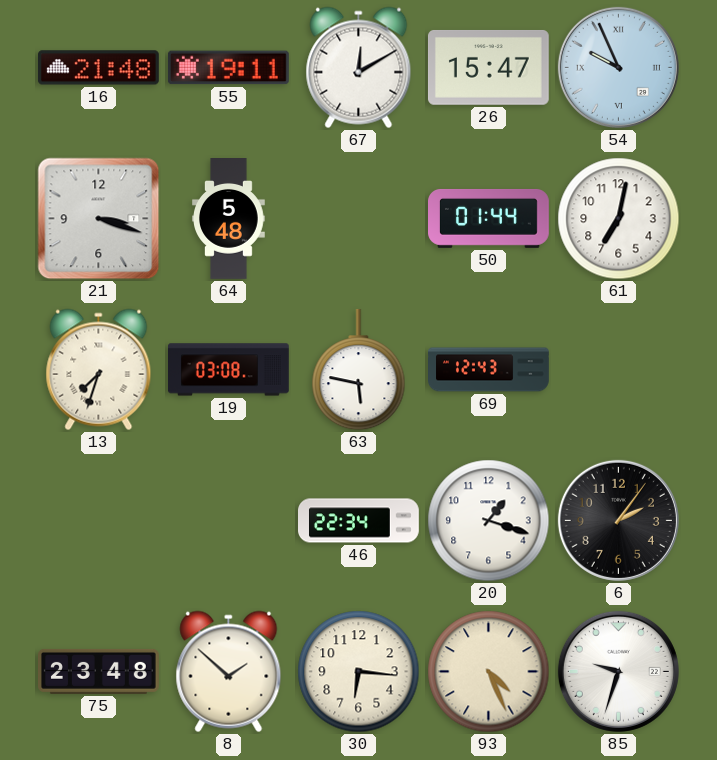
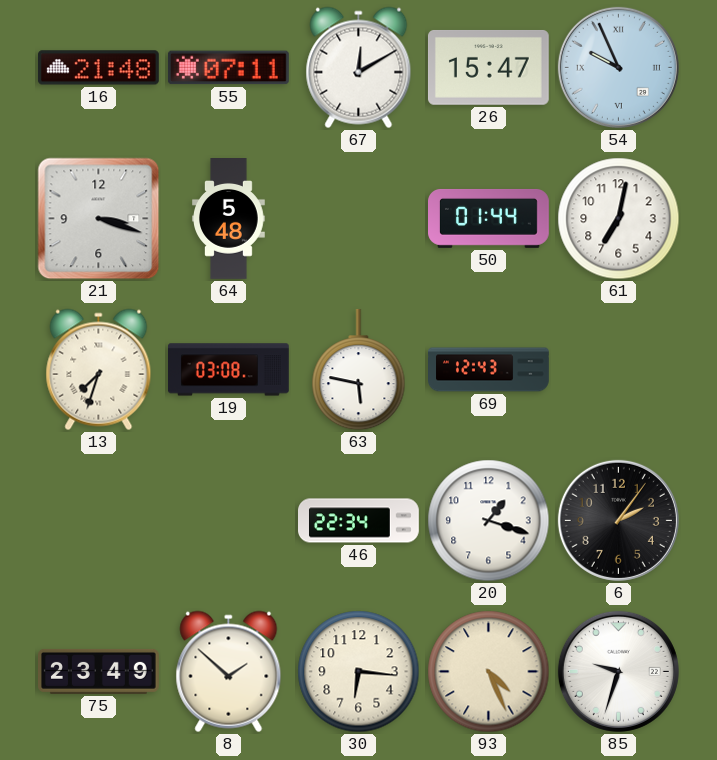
55: 19:11 -> 07:11 (228, 68)
75: 23:48 -> 23:49 (99, 671)
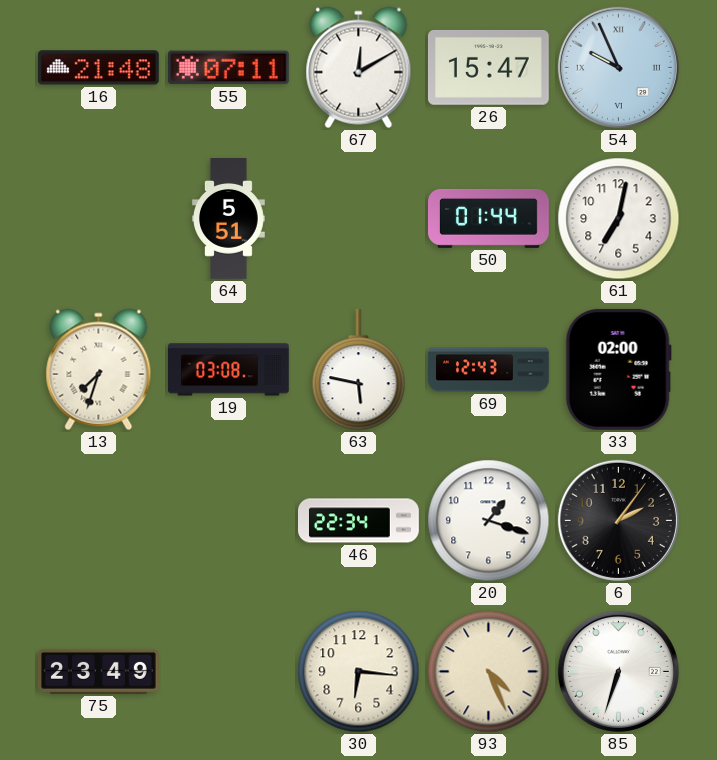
21: 3:18 -> none (99, 219)
64: 5:48 -> 5:51 (229, 219)
33: none -> 02:00 (618, 369)
8: 1:52 -> none (229, 672)
85: 9:33 -> 6:33 (618, 671)
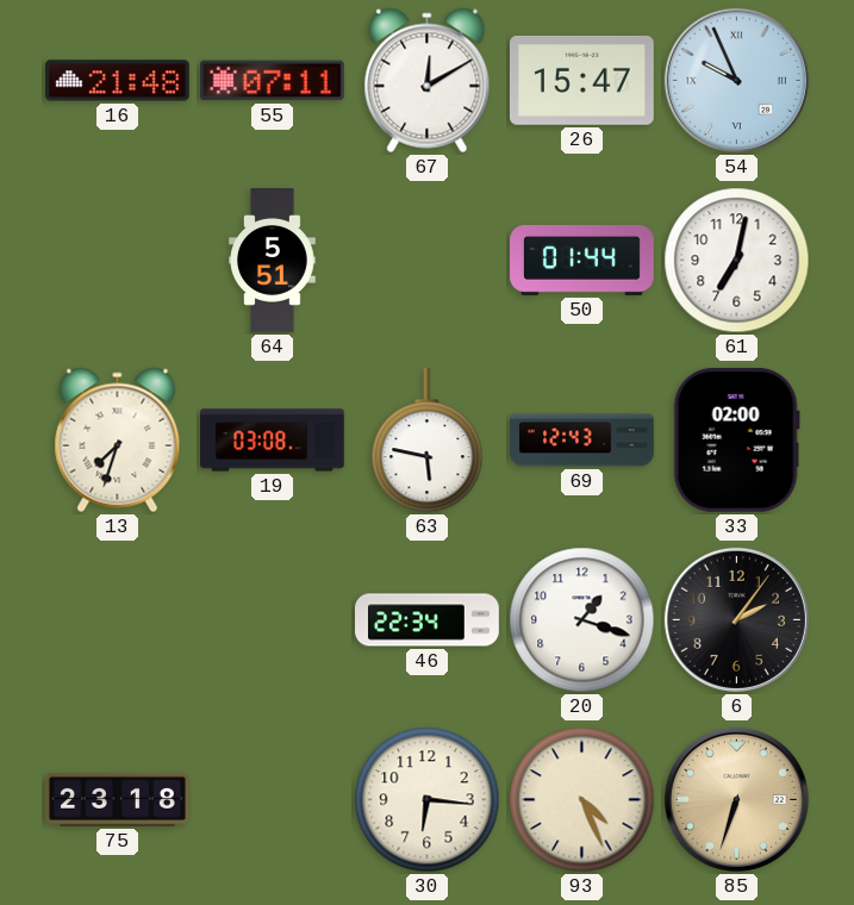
75: 23:49 -> 23:18 (118, 799)
85 dial: white -> champagne (736, 799)
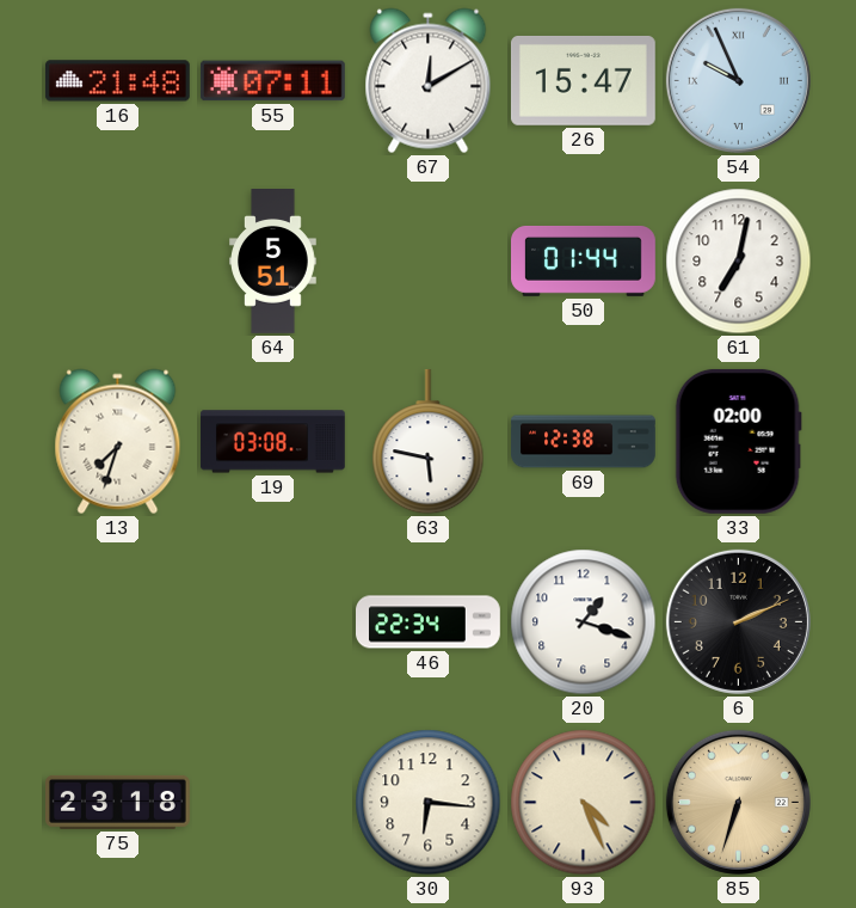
69: 12:43 -> 12:38 (584, 442)
6: 2:06 -> 2:11 (738, 621)
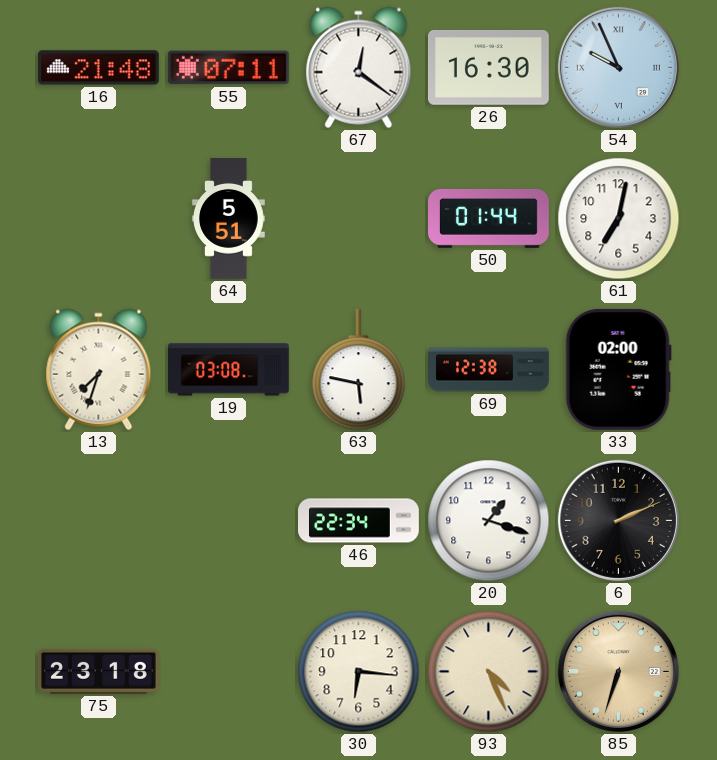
67: 12:10 -> 12:21 (359, 68)
26: 15:47 -> 16:30 (488, 67)
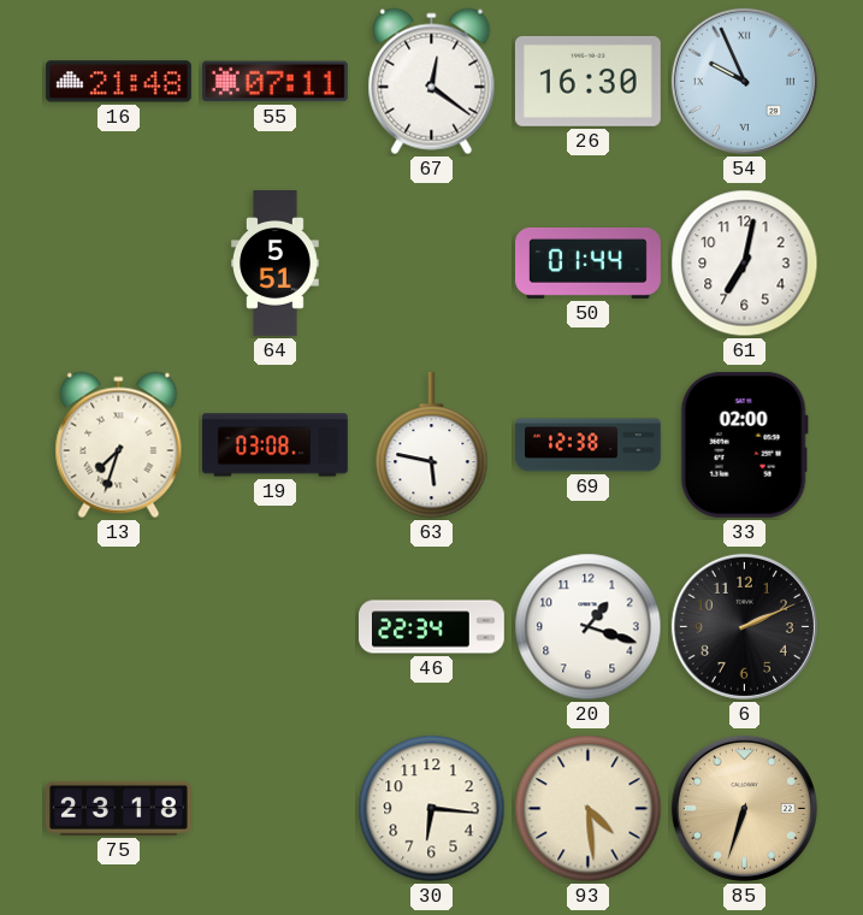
93: 4:26 -> 4:29 (589, 809)
